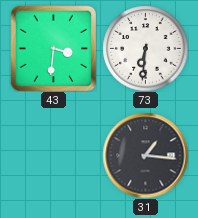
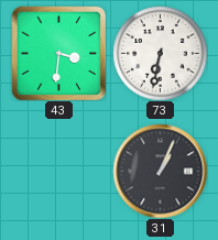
73: 6:31 -> 6:32 (160, 53)
31: 1:16 -> 1:04 (160, 171)
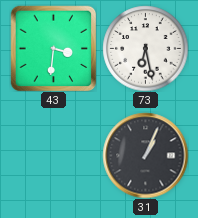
73: 6:32 -> 6:28 (145, 48)
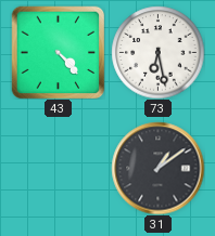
43: 3:31 -> 4:23 (58, 52)
31: 1:04 -> 1:09 (157, 168)
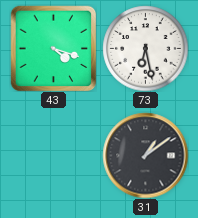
43: 4:23 -> 4:18 (53, 48)
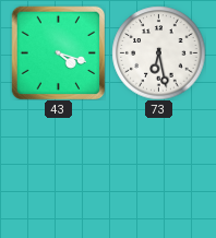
31: 1:09 -> none (145, 155)
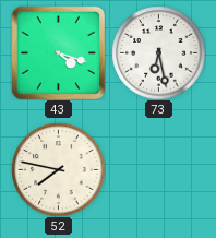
52: none -> 7:47 (58, 169)
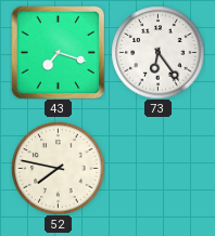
43: 4:18 -> 7:18 (58, 52)
73: 6:28 -> 6:24 (157, 52)
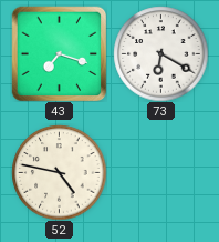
73: 6:24 -> 6:20 (160, 53)
52: 7:47 -> 4:47 (59, 172)
